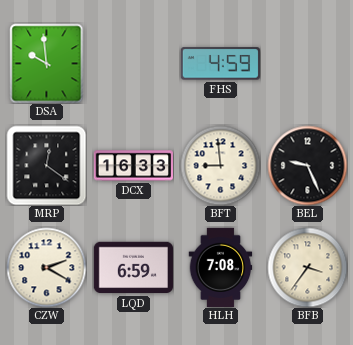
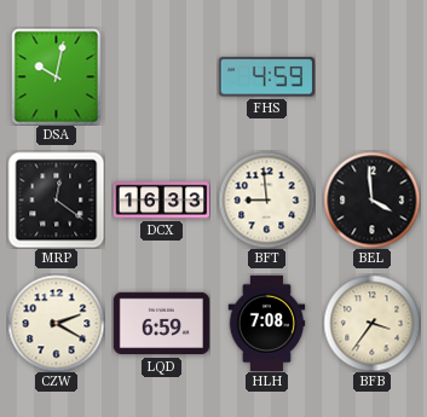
DSA: 9:59 -> 10:02 (57, 76)
BEL: 9:26 -> 3:59 (371, 199)
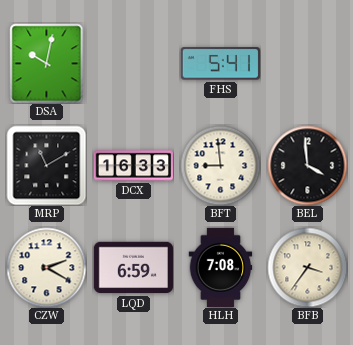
FHS: 4:59 -> 5:41 (220, 64)
MRP: 12:21 -> 11:10 (46, 165)
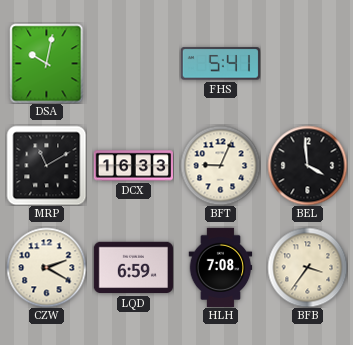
BFT: 8:59 -> 9:04 (220, 165)
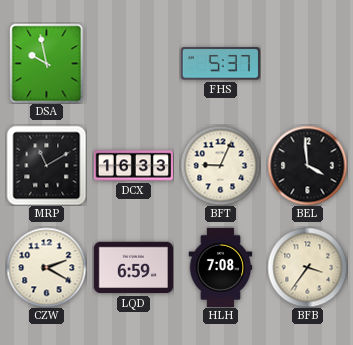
DSA: 10:02 -> 9:58 (47, 63)
FHS: 5:41 -> 5:37 (220, 64)
